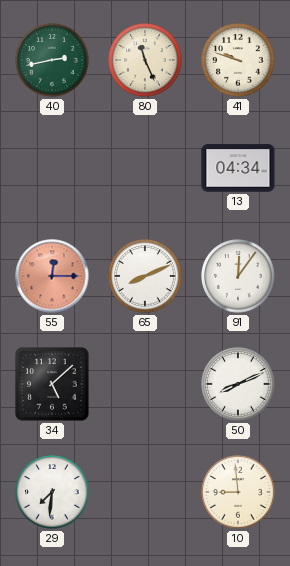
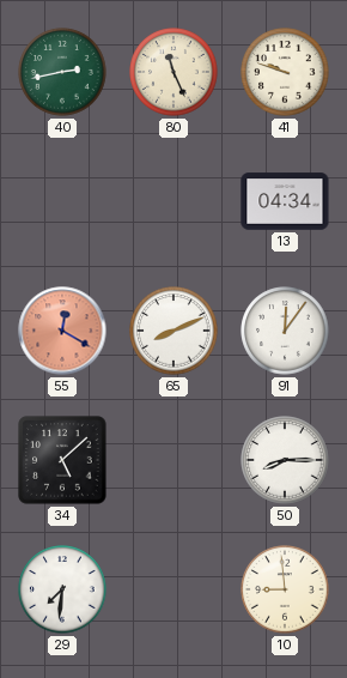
55: 12:15 -> 12:20 (62, 331)
50: 8:11 -> 8:15 (285, 460)
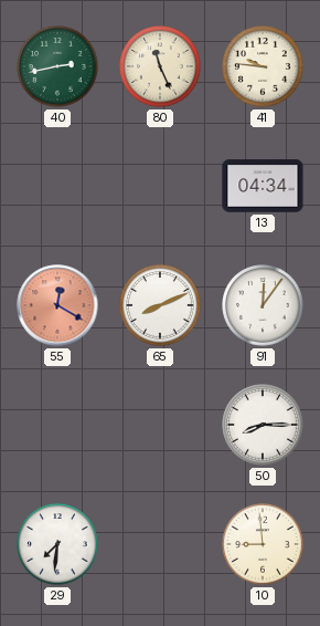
41: 9:48 -> 9:46 (263, 66)
34: 5:08 -> none (62, 460)
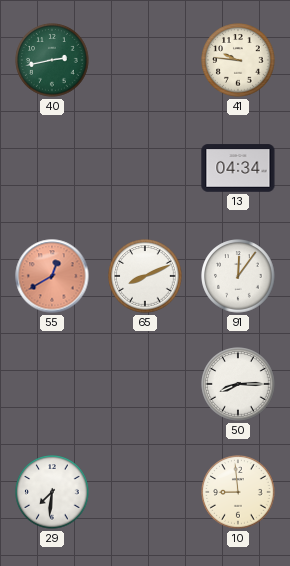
80: 11:26 -> none (160, 66)
55: 12:20 -> 12:40 (52, 276)
